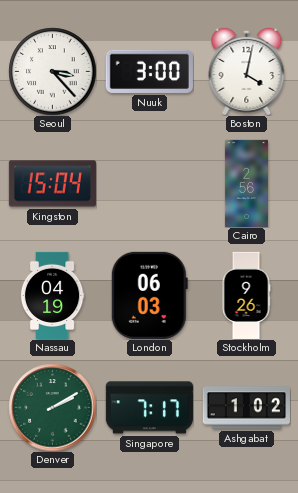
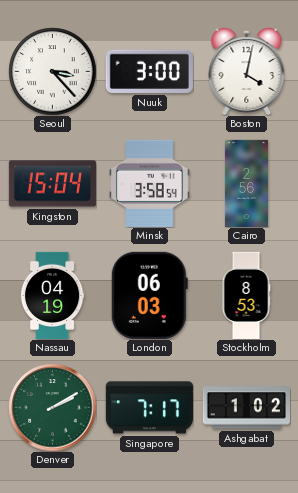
Minsk: none -> 3:58 (150, 183)
Stockholm: 9:26 -> 8:53 (246, 295)
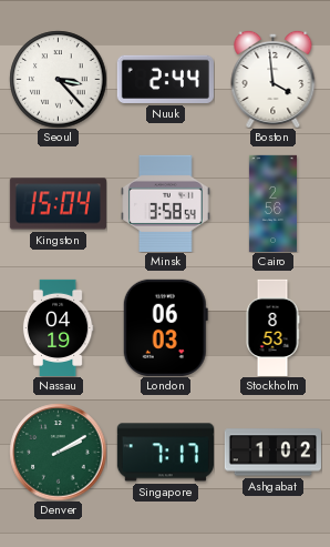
Nuuk: 3:00 -> 2:44 (165, 79)
Boston: 4:02 -> 3:59 (274, 79)
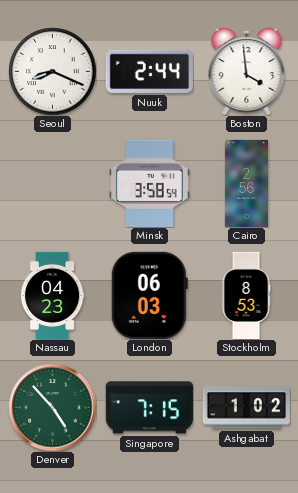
Seoul: 3:23 -> 8:19 (52, 71)
Kingston: 15:04 -> none (58, 204)
Nassau: 04:19 -> 04:23 (52, 295)
Denver: 2:10 -> 4:53 (52, 407)
Singapore: 7:17 -> 7:15 (149, 408)
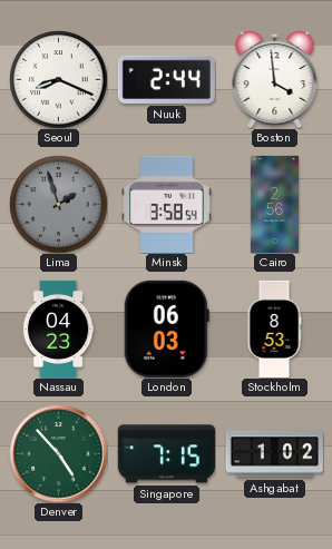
Lima: none -> 1:57 (58, 204)
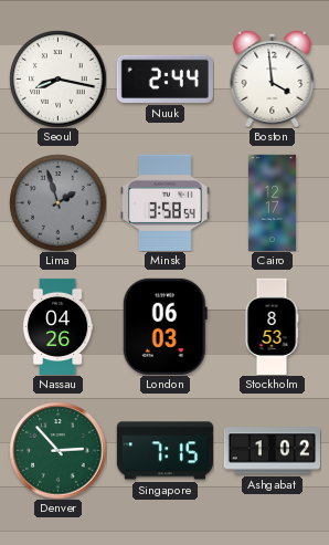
Seoul: 8:19 -> 8:17 (57, 78)
Cairo: 2:56 -> 12:17 (272, 202)
Nassau: 04:23 -> 04:26 (57, 326)
Denver: 4:53 -> 2:53 (57, 450)
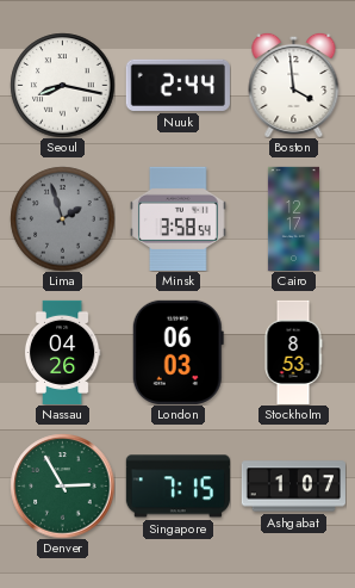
Denver: 2:53 -> 2:55 (62, 485)
Ashgabat: 1:02 -> 1:07 (293, 487)
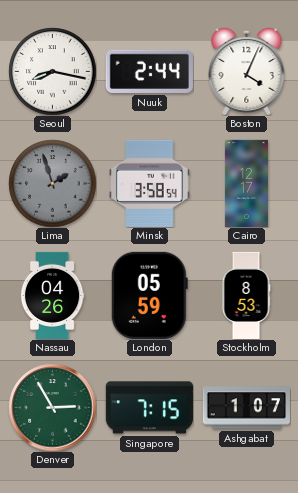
Boston: 3:59 -> 4:04 (247, 71)
London: 06:03 -> 05:59 (149, 295)
